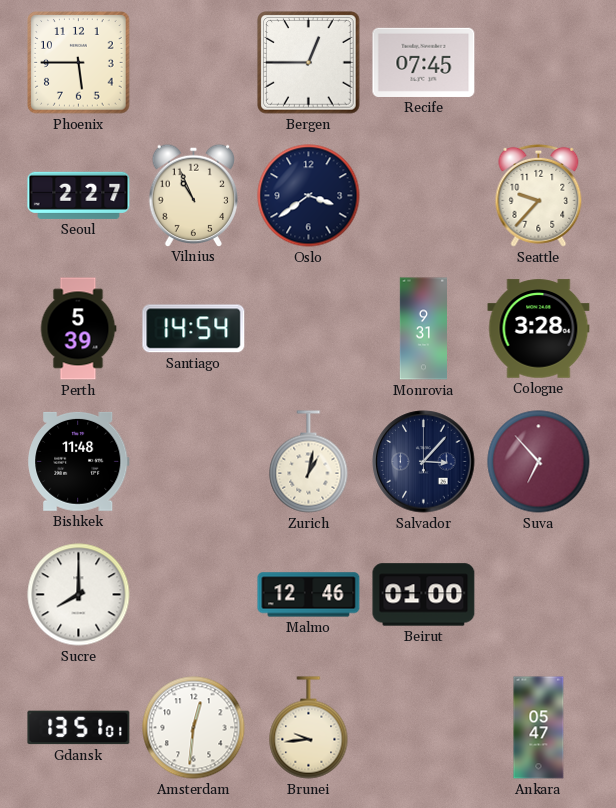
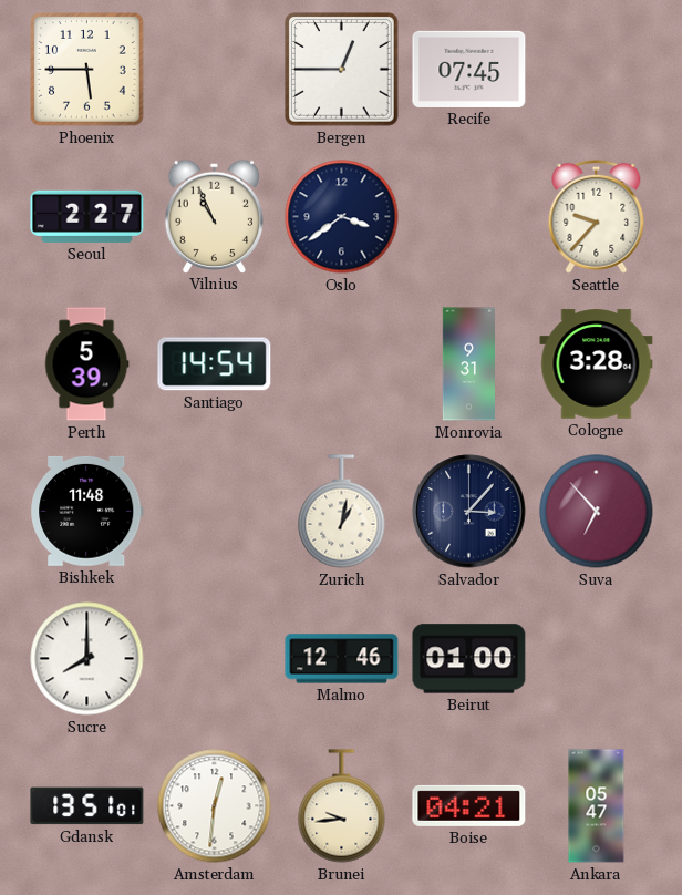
Boise: none -> 04:21 (469, 805)
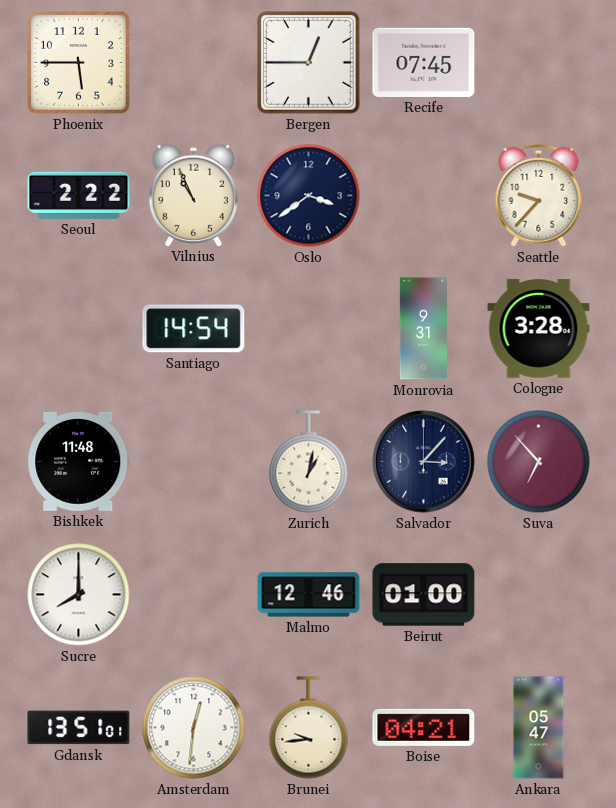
Seoul: 2:27 -> 2:22 (79, 195)
Perth: 5:39 -> none (86, 364)
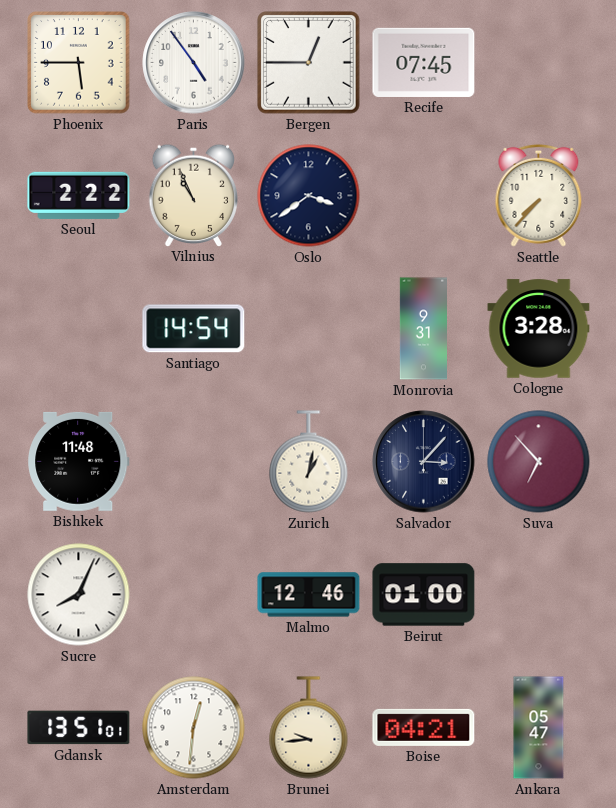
Paris: none -> 4:54 (194, 63)
Seattle: 9:37 -> 7:37 (539, 195)
Sucre: 8:00 -> 8:04 (79, 595)
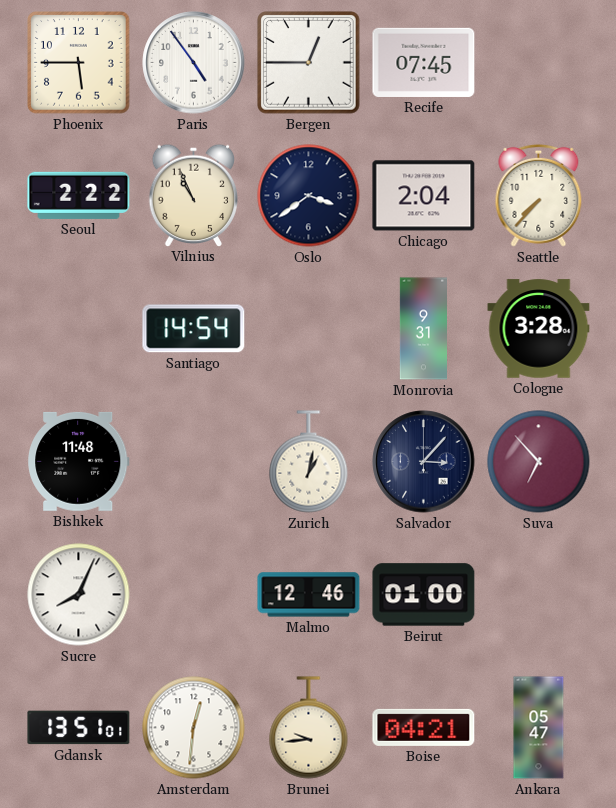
Chicago: none -> 2:04 (424, 196)
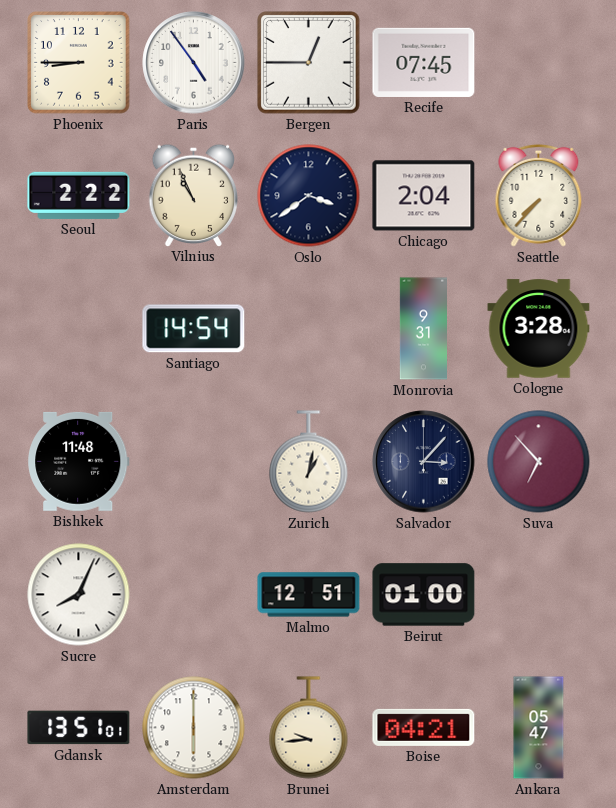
Phoenix: 5:45 -> 8:45 (79, 63)
Malmo: 12:46 -> 12:51 (309, 595)
Amsterdam: 12:31 -> 6:00 (194, 728)
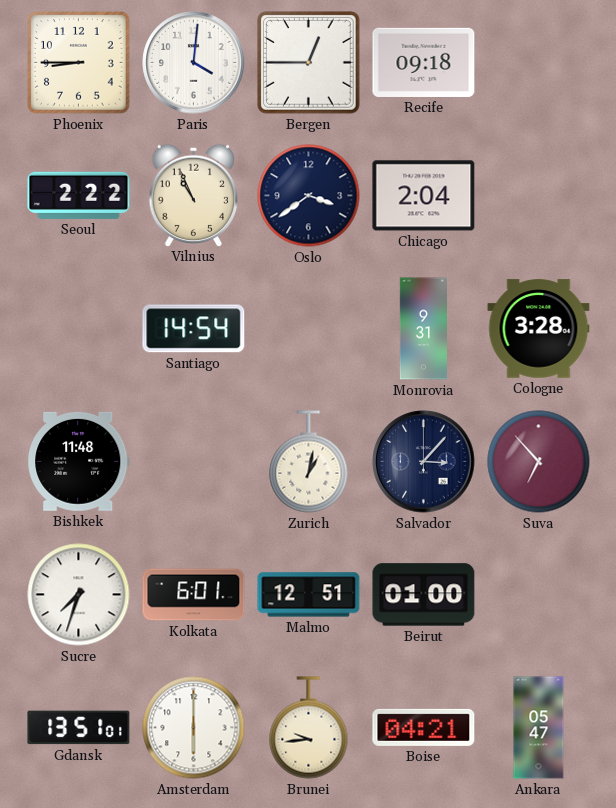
Paris: 4:54 -> 4:01 (194, 63)
Recife: 07:45 -> 09:18 (424, 62)
Seattle: 7:37 -> none (539, 195)
Sucre: 8:04 -> 7:33 (79, 595)
Kolkata: none -> 6:01 (194, 595)
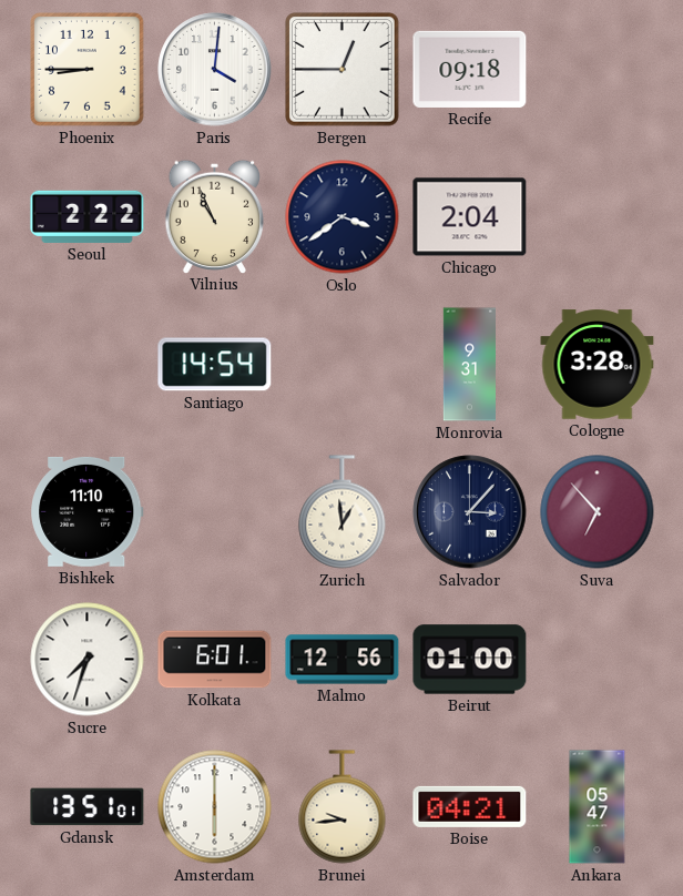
Bishkek: 11:48 -> 11:10 (88, 511)
Zurich: 1:02 -> 12:59 (343, 512)
Malmo: 12:51 -> 12:56 (343, 660)
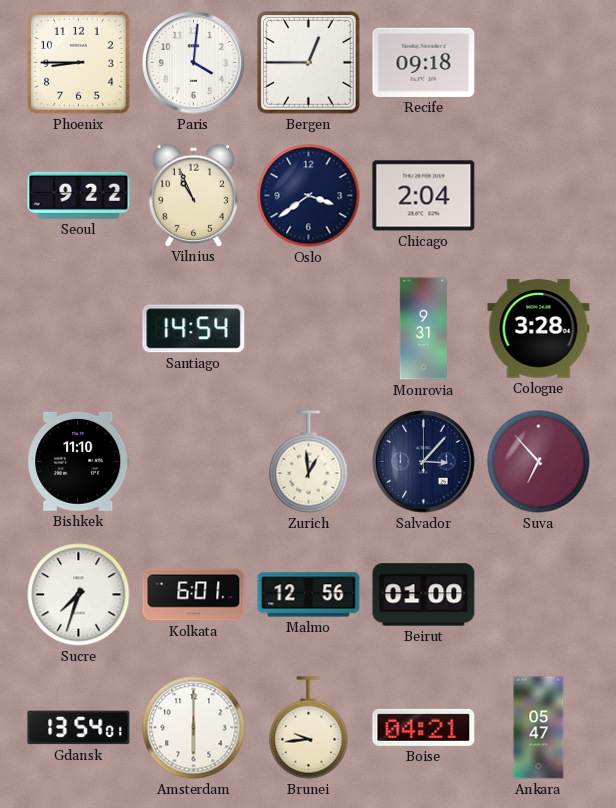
Seoul: 2:22 -> 9:22 (79, 195)
Gdansk: 13:51 -> 13:54 (79, 728)
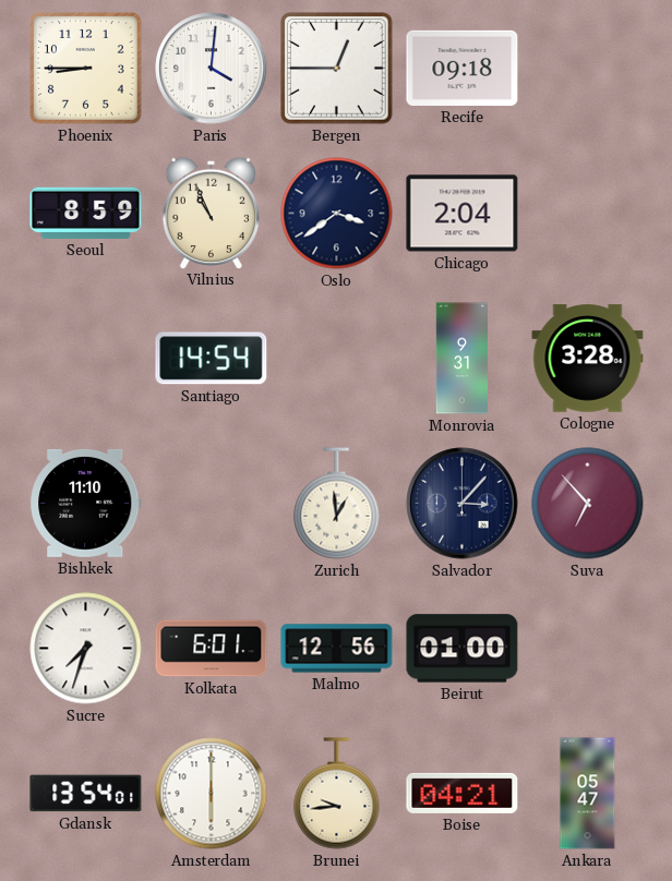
Seoul: 9:22 -> 8:59 (86, 213)
